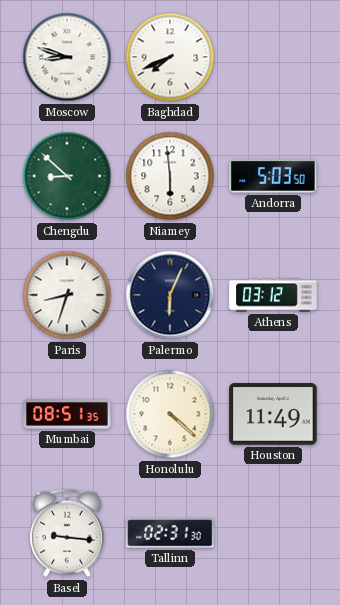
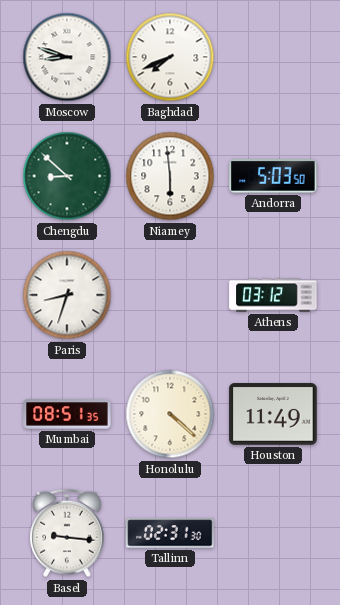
Palermo: 6:04 -> none (170, 295)
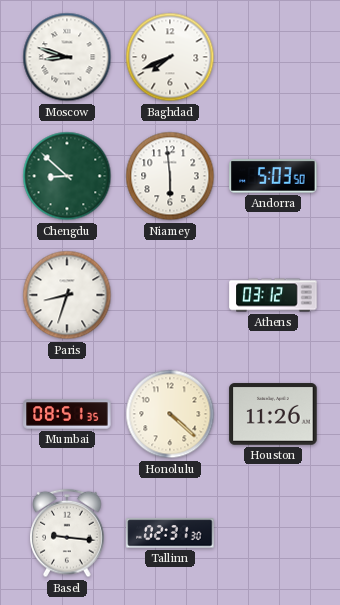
Houston: 11:49 -> 11:26 (273, 414)
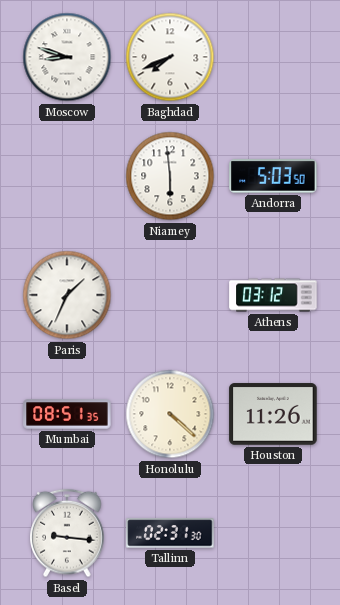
Chengdu: 8:52 -> none (67, 176)
Paris: 8:33 -> 1:34 (67, 295)
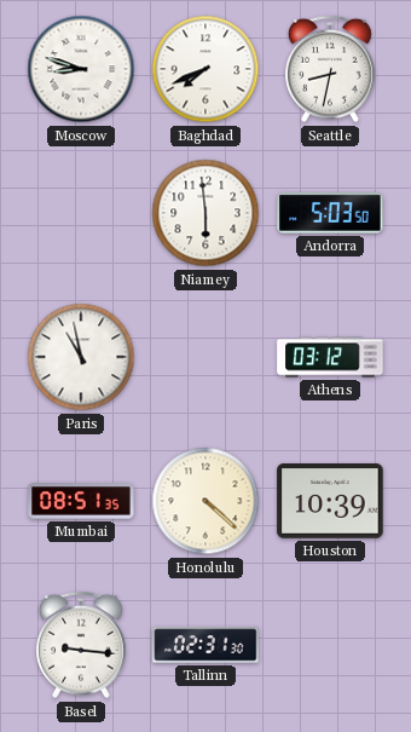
Seattle: none -> 8:32 (330, 69)
Paris: 1:34 -> 10:58 (81, 357)
Houston: 11:26 -> 10:39 (330, 501)
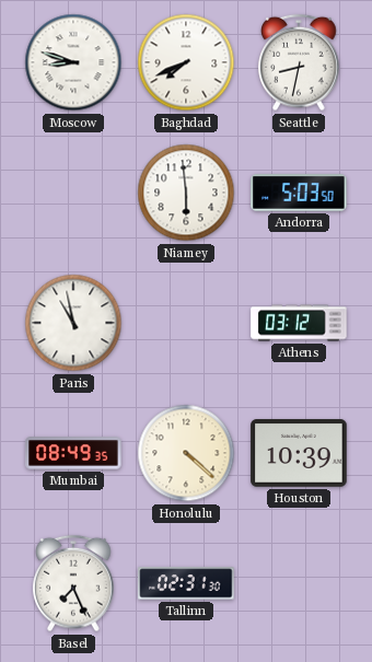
Mumbai: 08:51 -> 08:49 (73, 453)
Basel: 9:16 -> 7:26 (73, 583)
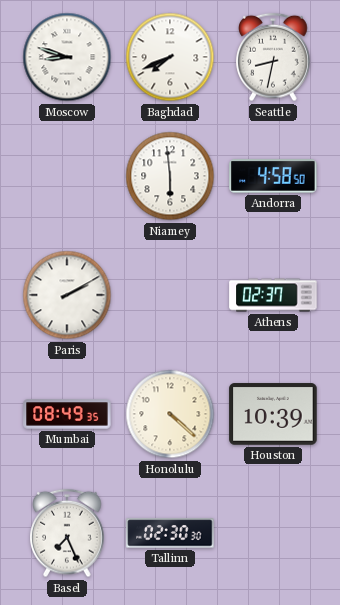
Andorra: 5:03 -> 4:58 (273, 176)
Paris: 10:58 -> 2:10 (67, 295)
Athens: 03:12 -> 02:37 (273, 295)
Tallinn: 02:31 -> 02:30 (170, 533)
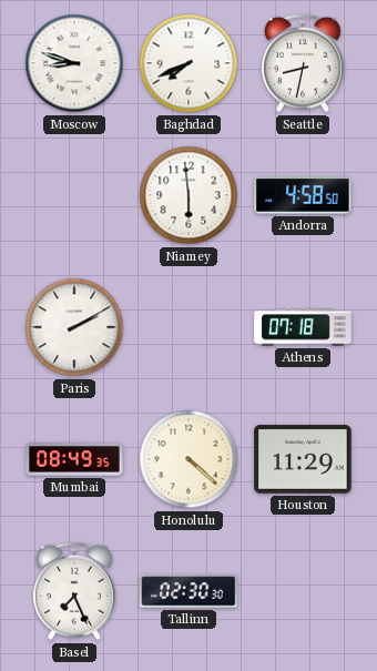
Athens: 02:37 -> 07:18 (303, 327)
Houston: 10:39 -> 11:29 (303, 459)
